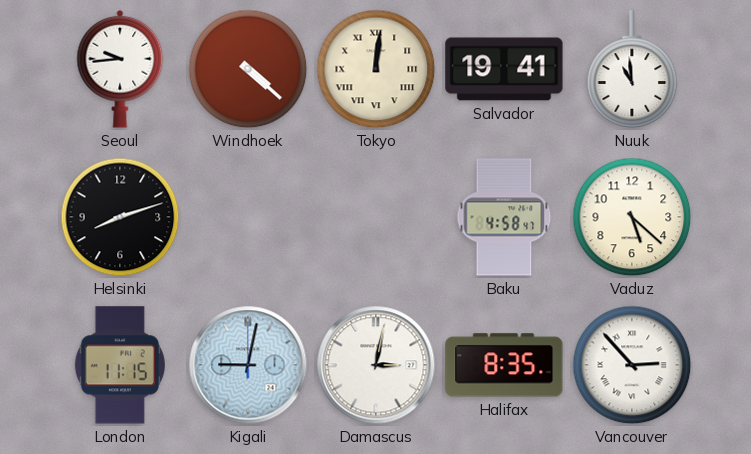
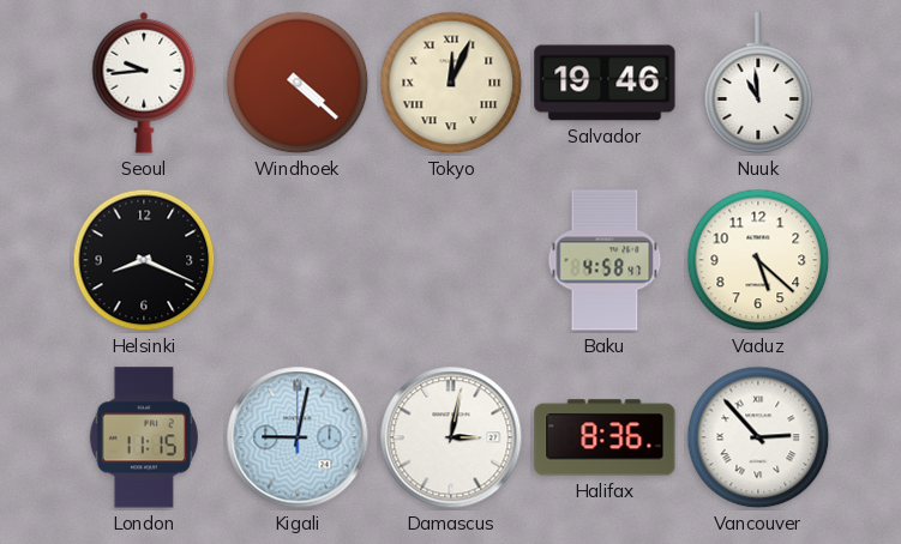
Tokyo: 12:01 -> 12:04 (451, 83)
Salvador: 19:41 -> 19:46 (605, 83)
Helsinki: 8:12 -> 8:19 (144, 260)
Halifax: 8:35 -> 8:36 (605, 437)
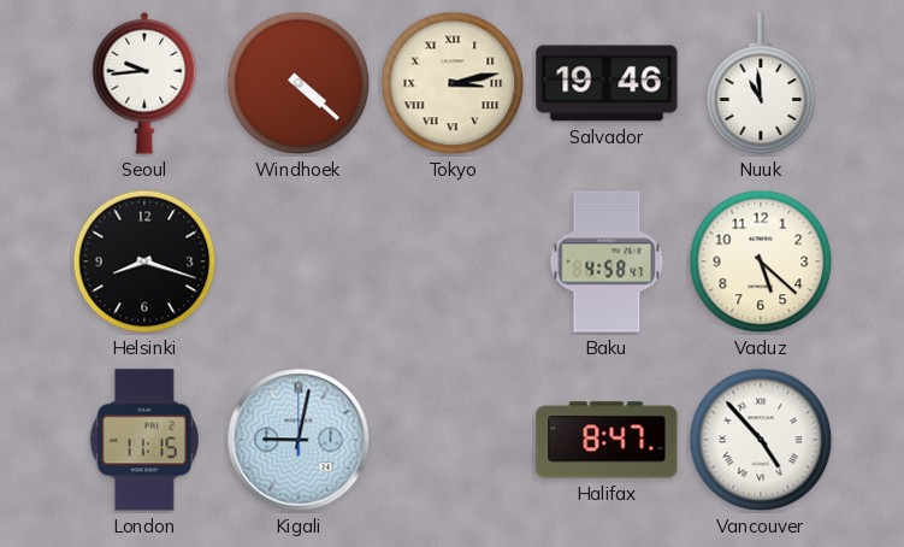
Tokyo: 12:04 -> 3:13 (453, 83)
Helsinki: 8:19 -> 8:18 (144, 261)
Damascus: 3:02 -> none (451, 437)
Halifax: 8:36 -> 8:47 (607, 440)
Vancouver: 2:53 -> 4:53 (761, 440)
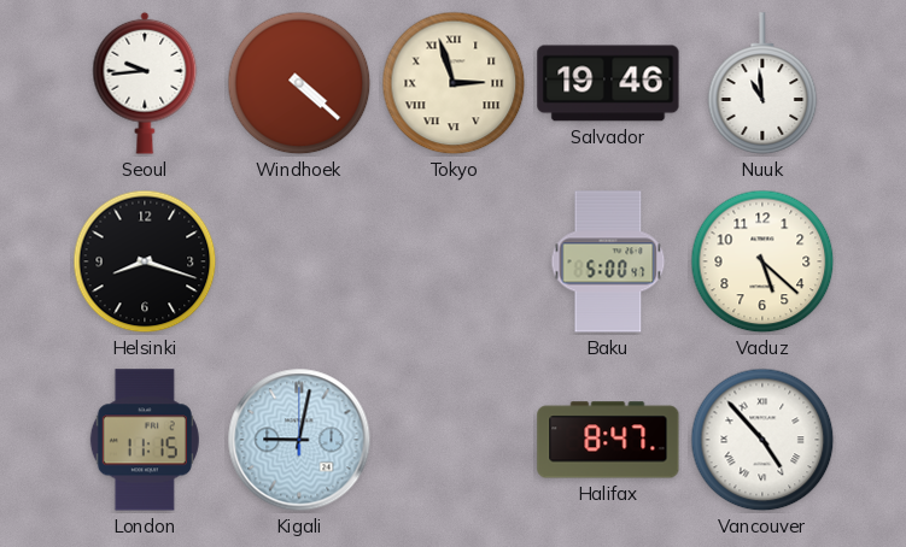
Tokyo: 3:13 -> 2:57 (454, 83)
Baku: 4:58 -> 5:00 (608, 261)
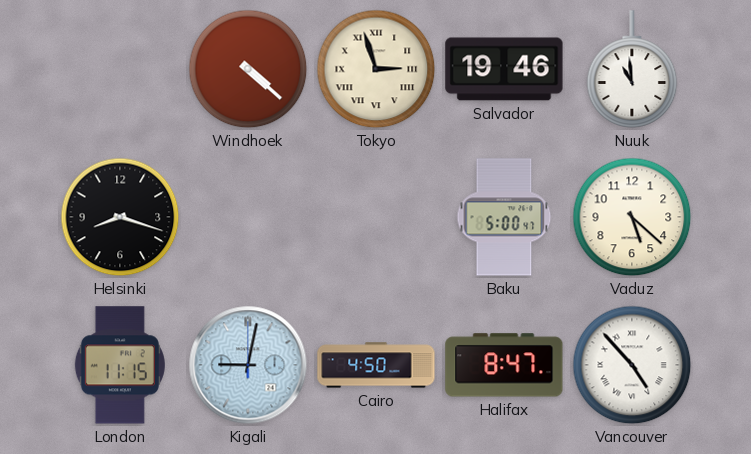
Seoul: 9:44 -> none (145, 83)
Cairo: none -> 4:50 (376, 365)
